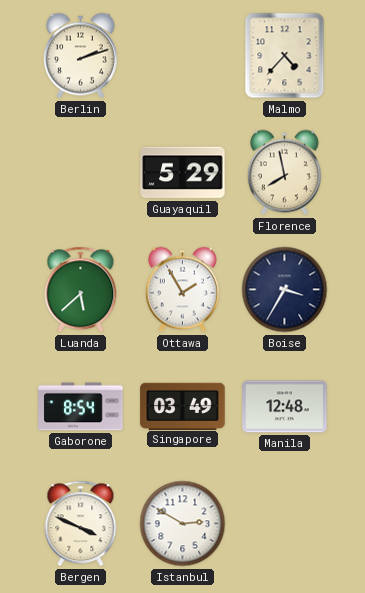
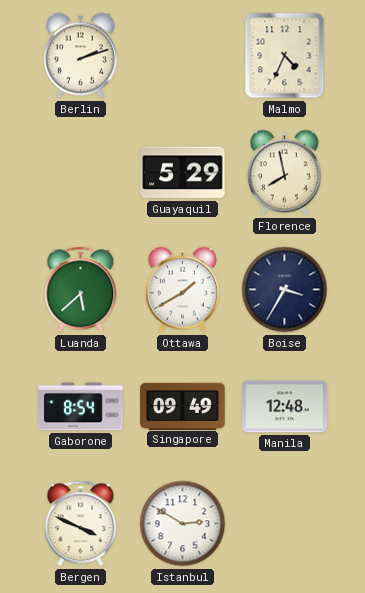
Malmo: 4:37 -> 4:34 (285, 56)
Ottawa: 1:55 -> 1:40 (182, 290)
Singapore: 03:49 -> 09:49 (183, 406)
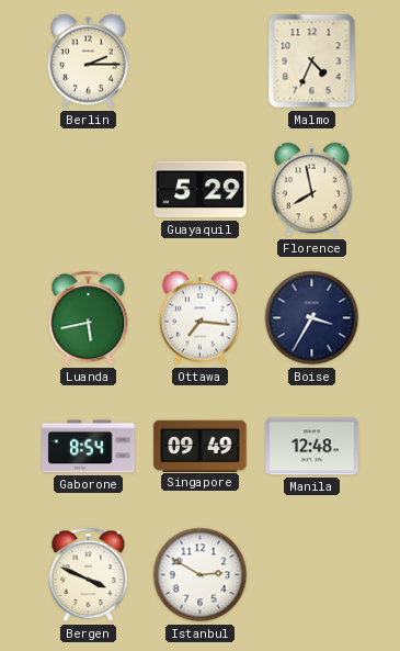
Berlin: 2:12 -> 2:15 (88, 61)
Luanda: 5:38 -> 5:43 (89, 318)
Ottawa: 1:40 -> 7:16 (199, 318)
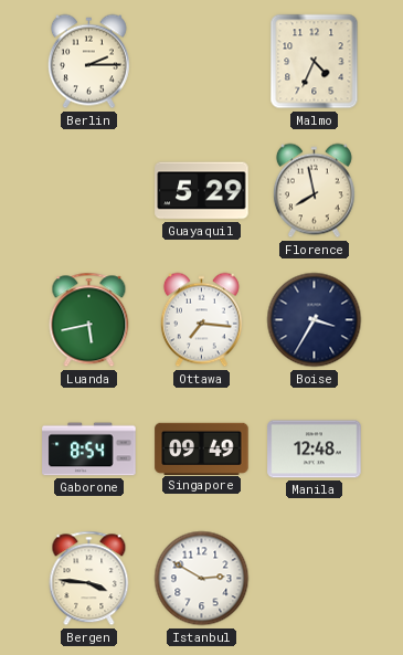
Bergen: 3:49 -> 3:46 (89, 579)
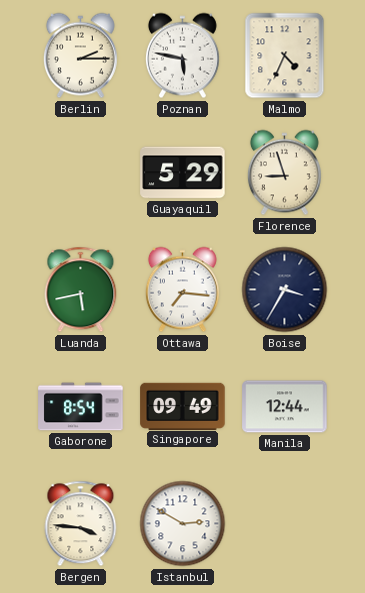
Poznan: none -> 5:47 (182, 56)
Florence: 7:58 -> 8:57 (284, 173)
Manila: 12:48 -> 12:44 (285, 407)
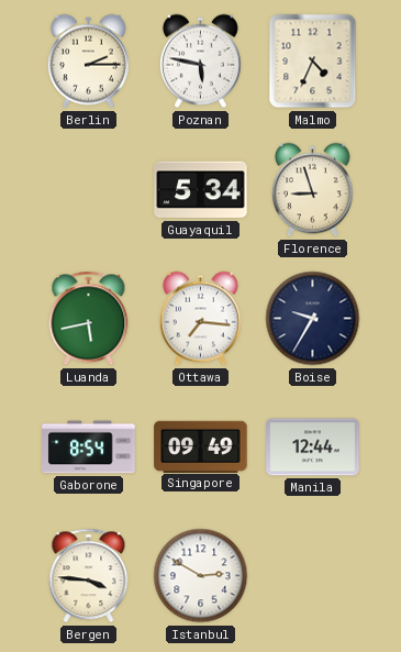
Guayaquil: 5:29 -> 5:34 (201, 190)
Boise: 3:35 -> 9:35 (313, 319)
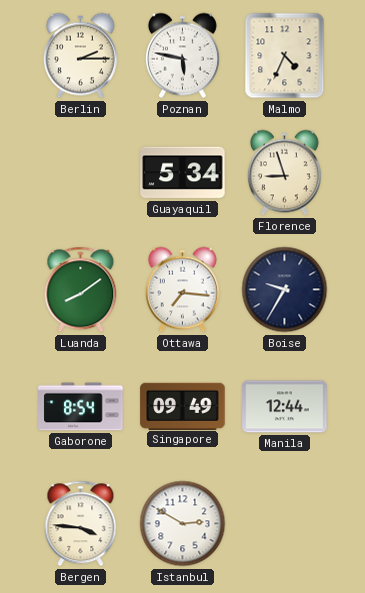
Luanda: 5:43 -> 8:09 (81, 290)
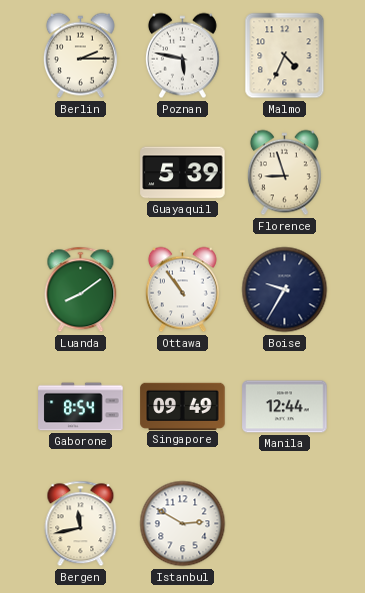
Guayaquil: 5:34 -> 5:39 (183, 173)
Ottawa: 7:16 -> 10:54 (182, 290)
Bergen: 3:46 -> 11:43 (81, 524)
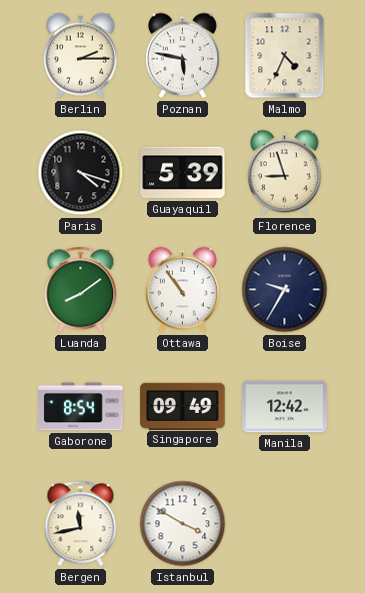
Paris: none -> 4:18 (81, 173)
Manila: 12:44 -> 12:42 (285, 407)
Istanbul: 2:50 -> 3:50 (183, 524)
